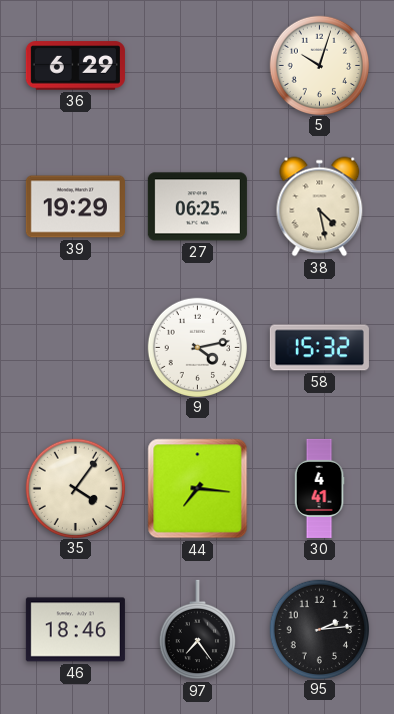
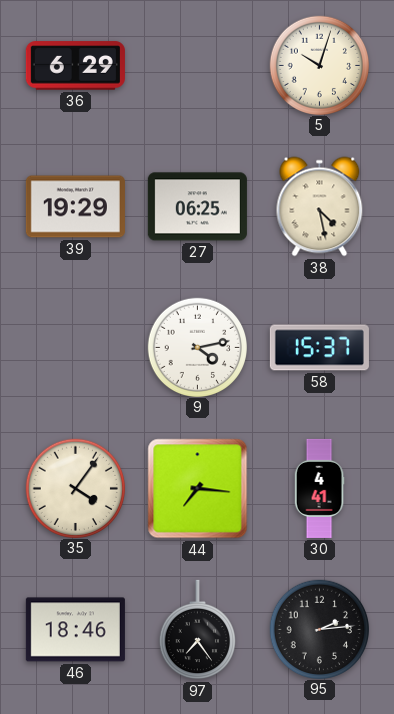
58: 15:32 -> 15:37 (319, 348)
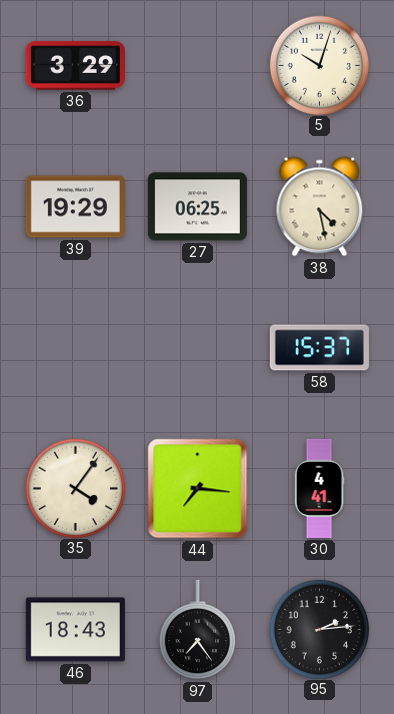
36: 6:29 -> 3:29 (75, 66)
9: 4:13 -> none (197, 347)
46: 18:46 -> 18:43 (75, 630)
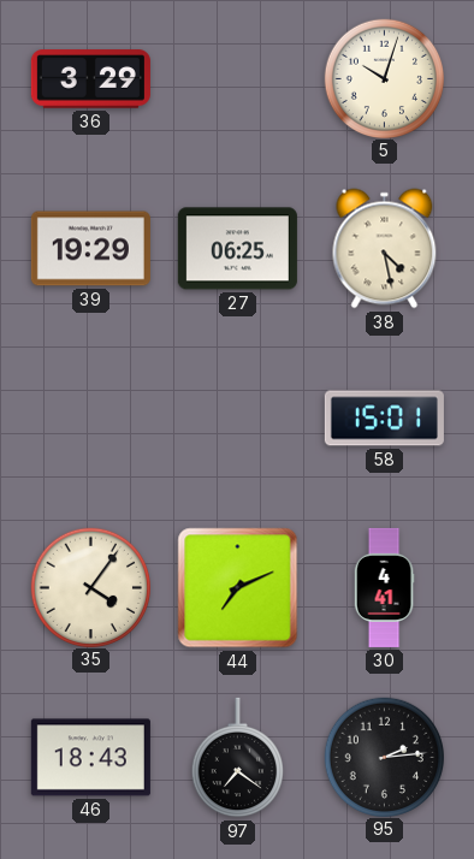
58: 15:37 -> 15:01 (384, 419)
44: 7:16 -> 7:11 (238, 588)
97: 7:24 -> 7:21 (237, 758)
